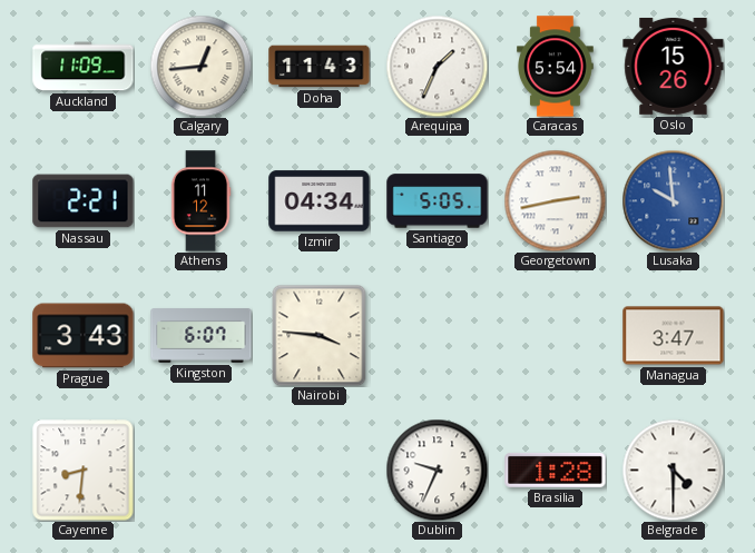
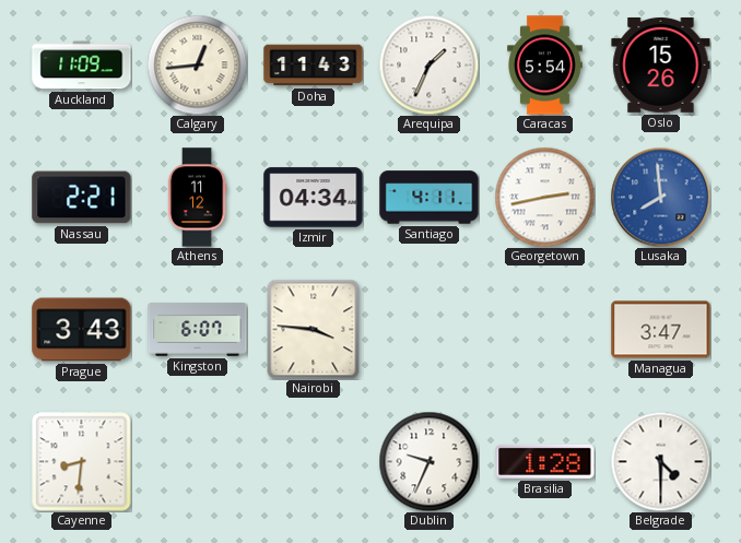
Santiago: 5:05 -> 4:11 (430, 198)
Lusaka: 9:59 -> 7:59 (660, 197)
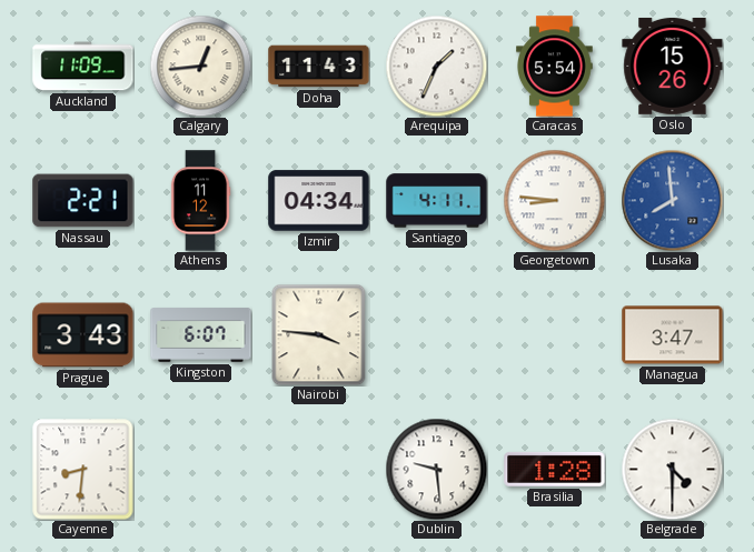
Georgetown: 2:43 -> 8:46 (554, 200)
Dublin: 9:34 -> 9:29 (436, 469)
